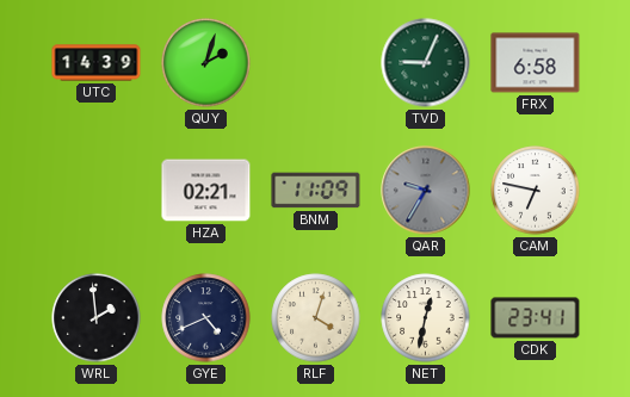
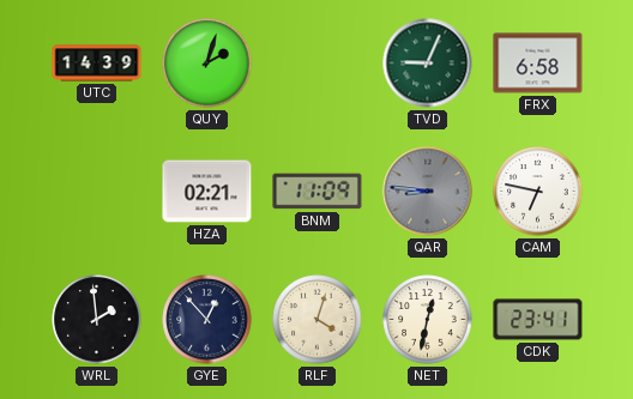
QAR: 9:35 -> 8:46 (428, 192)
GYE: 4:41 -> 12:53 (207, 320)
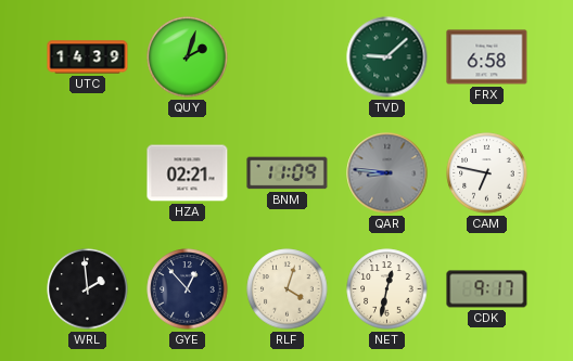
TVD: 9:04 -> 9:08 (387, 57)
CDK: 23:41 -> 9:17 (487, 289)
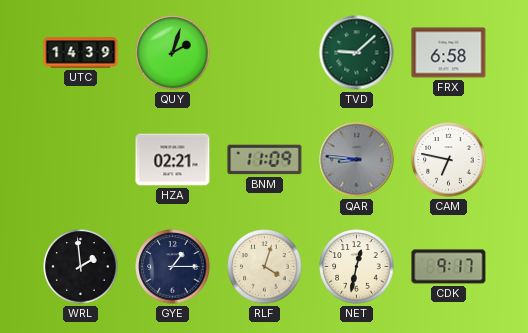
GYE: 12:53 -> 1:15 (173, 267)
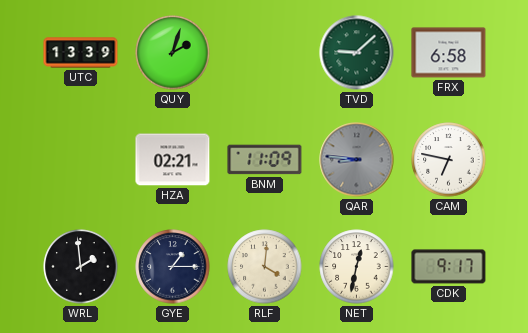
UTC: 14:39 -> 13:39 (81, 53)
RLF: 4:03 -> 4:01 (265, 267)
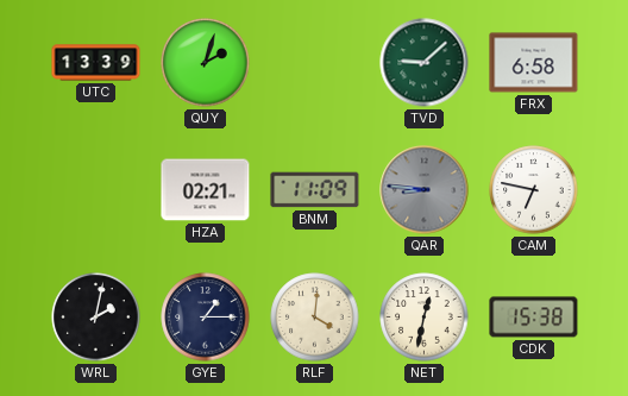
WRL: 1:59 -> 2:02 (96, 318)
CDK: 9:17 -> 15:38 (534, 318)
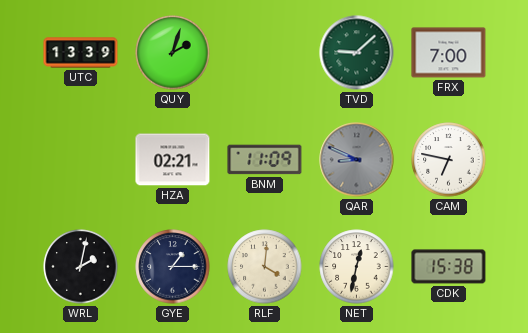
FRX: 6:58 -> 7:00 (449, 53)
QAR: 8:46 -> 8:49 (357, 160)
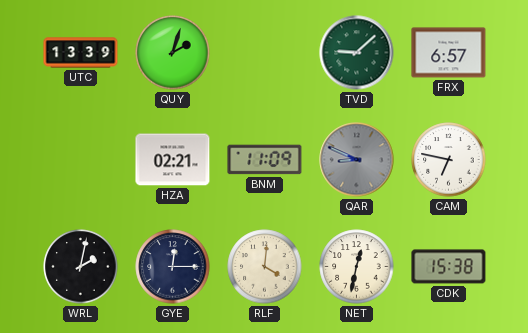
FRX: 7:00 -> 6:57 (449, 53)
GYE: 1:15 -> 12:15 (173, 267)
